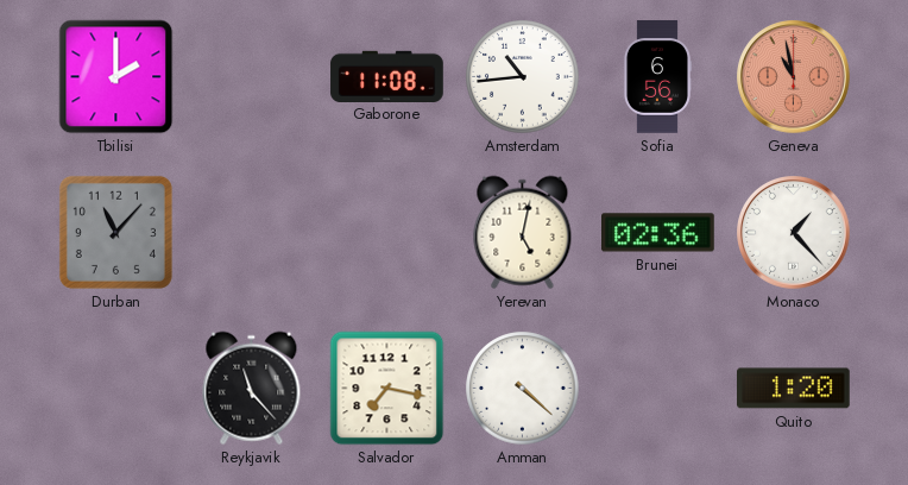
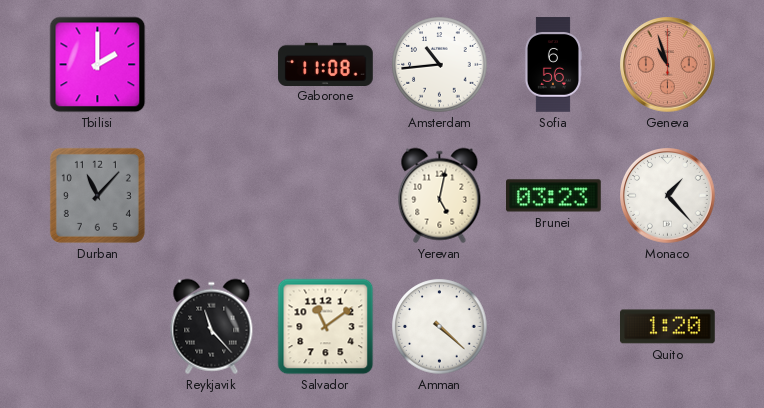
Geneva: 10:58 -> 10:57 (668, 65)
Brunei: 02:36 -> 03:23 (554, 196)
Salvador: 7:17 -> 11:09 (326, 327)
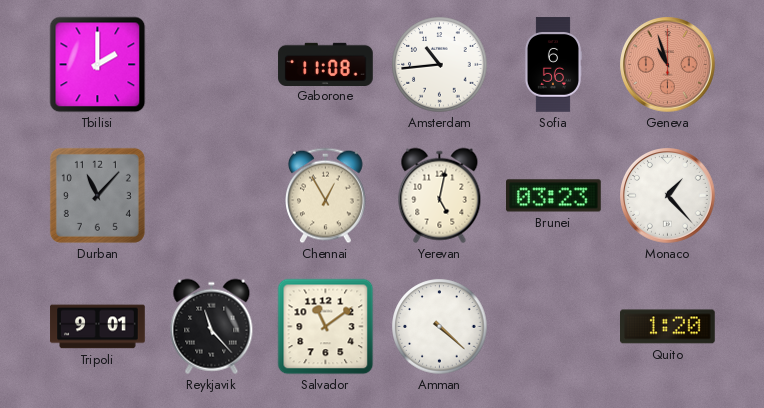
Chennai: none -> 12:55 (326, 196)
Tripoli: none -> 9:01 (98, 327)
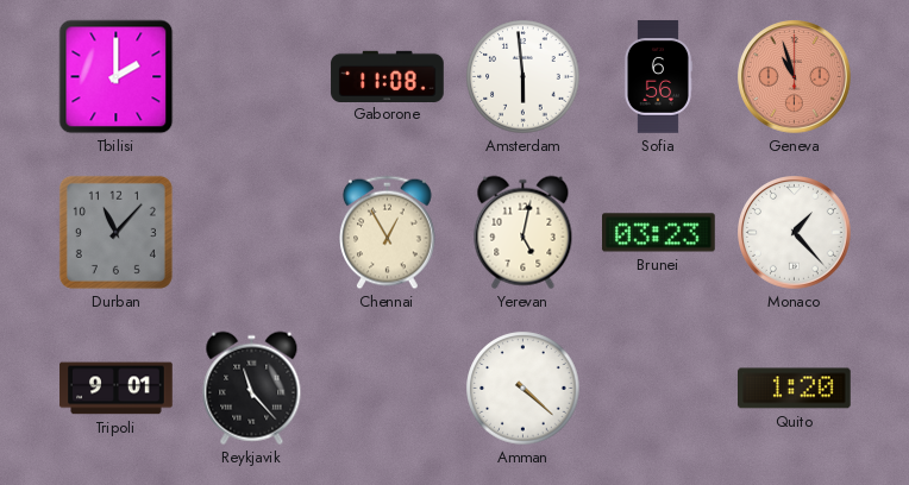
Amsterdam: 10:44 -> 5:59 (524, 77)
Salvador: 11:09 -> none (326, 327)
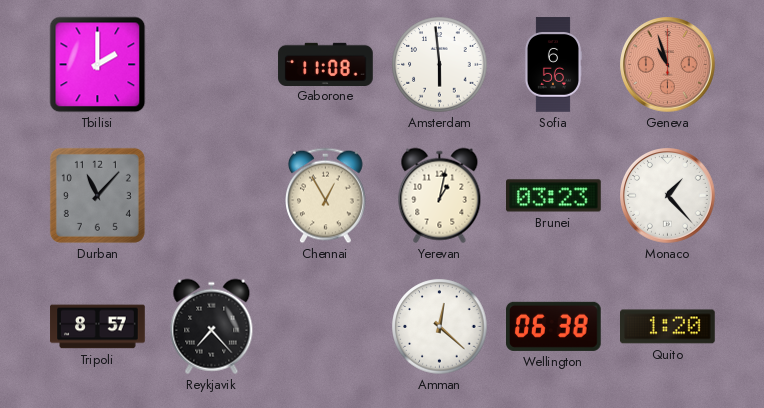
Yerevan: 5:02 -> 1:02 (440, 196)
Tripoli: 9:01 -> 8:57 (98, 327)
Reykjavik: 11:23 -> 7:23 (212, 327)
Amman: 4:22 -> 12:22 (440, 327)
Wellington: none -> 06:38 (554, 326)
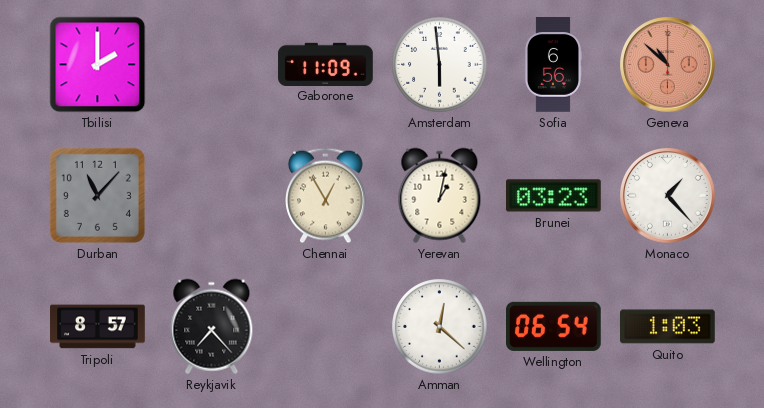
Gaborone: 11:08 -> 11:09 (326, 64)
Geneva: 10:57 -> 10:52 (668, 65)
Wellington: 06:38 -> 06:54 (554, 326)
Quito: 1:20 -> 1:03 (668, 327)
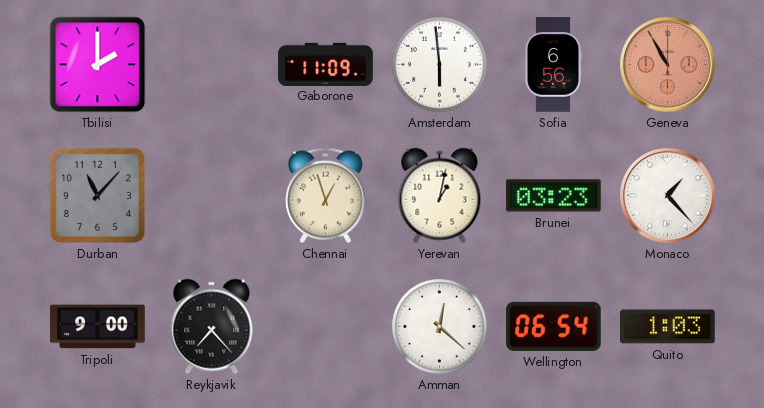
Geneva: 10:52 -> 10:55 (668, 65)
Chennai: 12:55 -> 12:57 (326, 196)
Tripoli: 8:57 -> 9:00 (98, 327)
